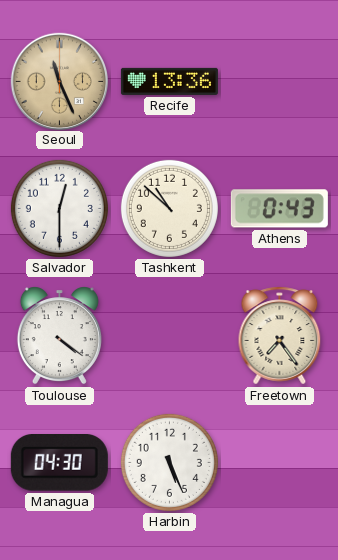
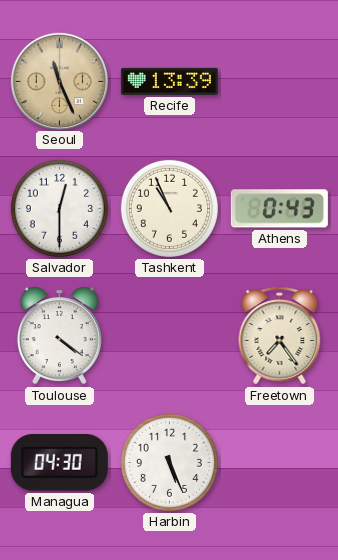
Recife: 13:36 -> 13:39 (169, 81)
Tashkent: 10:52 -> 10:56 (169, 208)
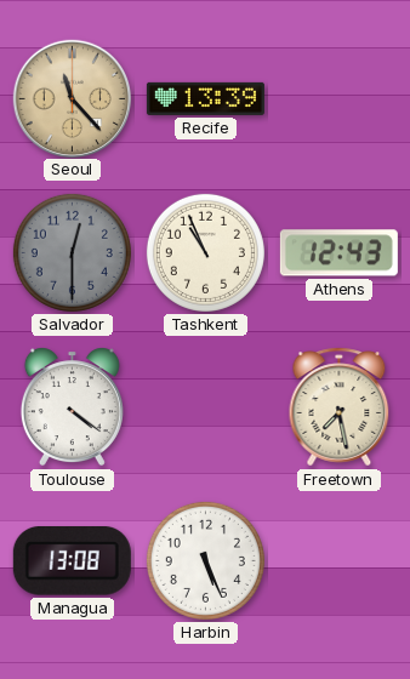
Seoul: 11:26 -> 11:23 (72, 98)
Salvador dial: white -> grey (72, 252)
Athens: 0:43 -> 12:43 (338, 253)
Freetown: 7:24 -> 7:28 (340, 407)
Managua: 04:30 -> 13:08 (72, 561)
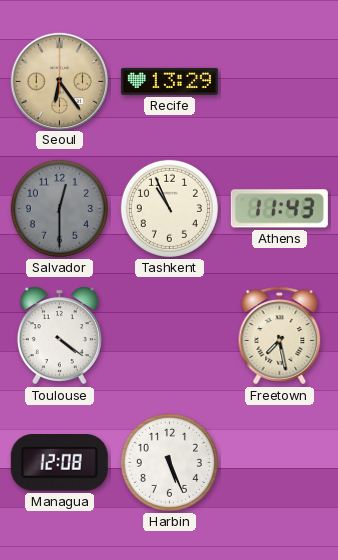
Seoul: 11:23 -> 6:24 (59, 81)
Recife: 13:39 -> 13:29 (169, 81)
Athens: 12:43 -> 11:43 (279, 209)
Managua: 13:08 -> 12:08 (59, 463)
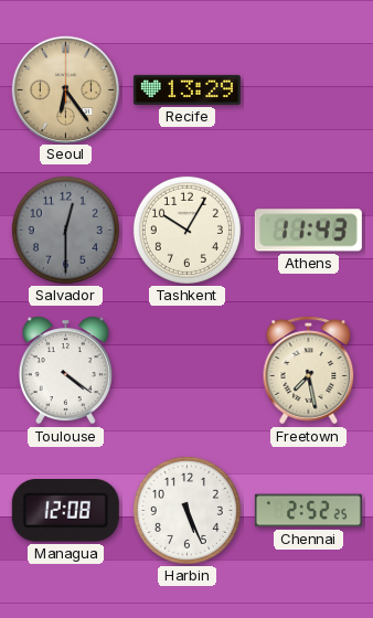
Tashkent: 10:56 -> 10:05 (186, 230)
Chennai: none -> 2:52 (308, 511)
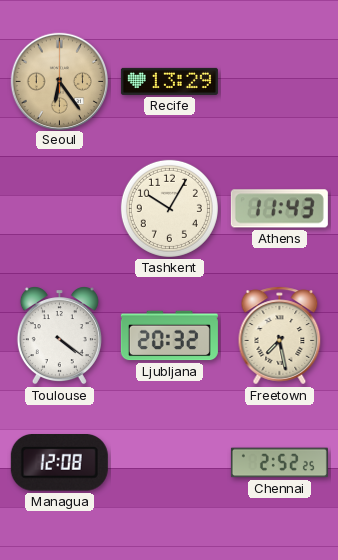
Salvador: 12:30 -> none (65, 230)
Ljubljana: none -> 20:32 (169, 336)
Harbin: 5:26 -> none (186, 510)
